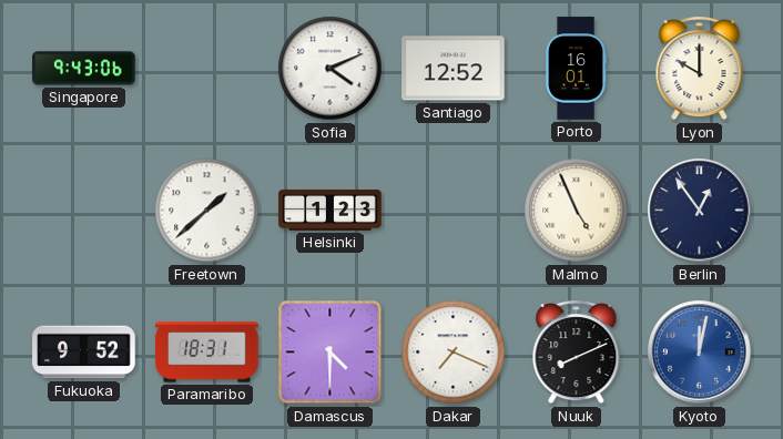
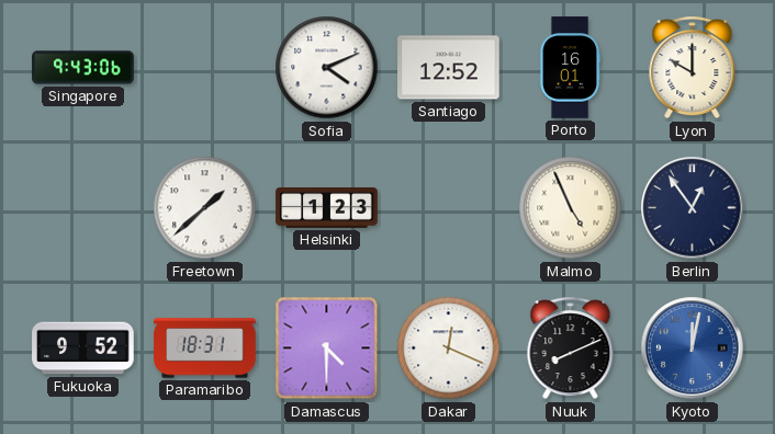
Dakar: 7:19 -> 12:19 (449, 349)
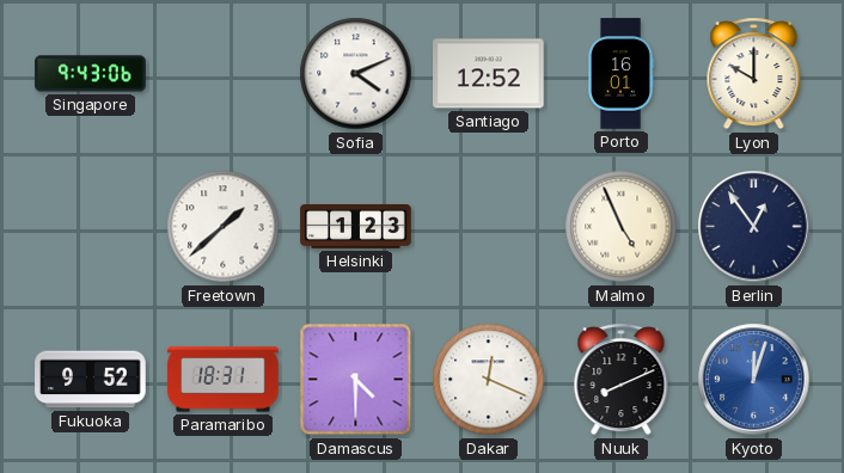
Kyoto: 12:02 -> 12:03 (754, 380)
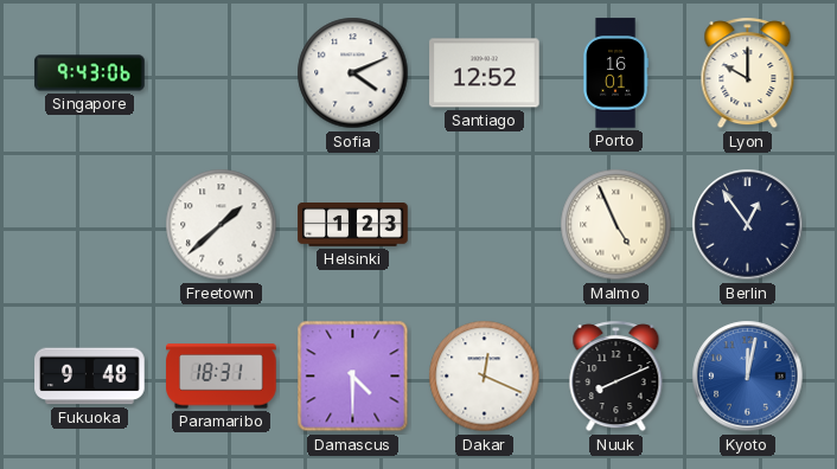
Fukuoka: 9:52 -> 9:48 (90, 377)
Kyoto: 12:03 -> 12:02 (748, 377)
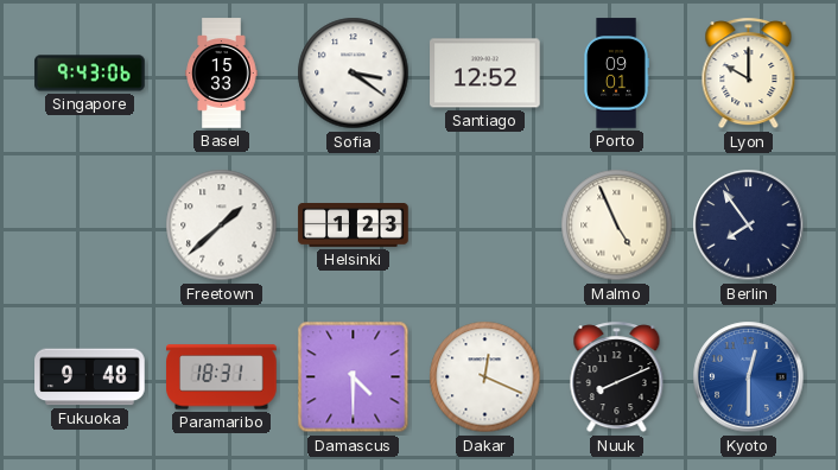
Basel: none -> 15:33 (222, 74)
Sofia: 4:11 -> 3:21 (354, 74)
Porto: 16:01 -> 09:01 (616, 74)
Berlin: 12:54 -> 7:54 (749, 226)
Kyoto: 12:02 -> 12:30 (749, 377)
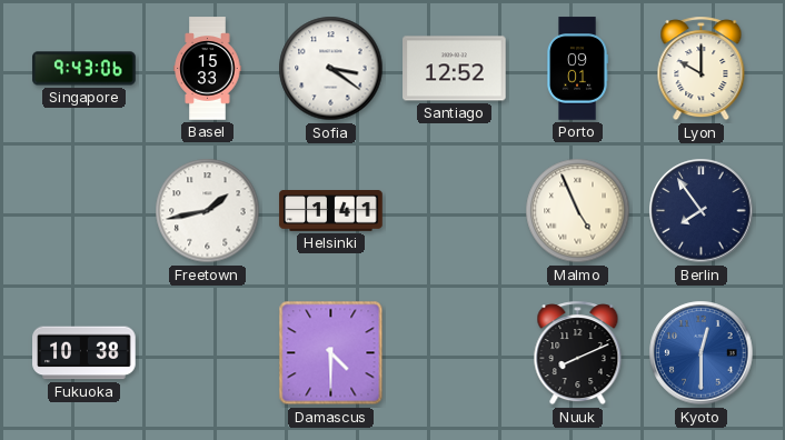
Freetown: 1:38 -> 1:43 (208, 211)
Helsinki: 1:23 -> 1:41 (331, 211)
Fukuoka: 9:48 -> 10:38 (85, 353)
Paramaribo: 18:31 -> none (222, 377)
Dakar: 12:19 -> none (485, 377)
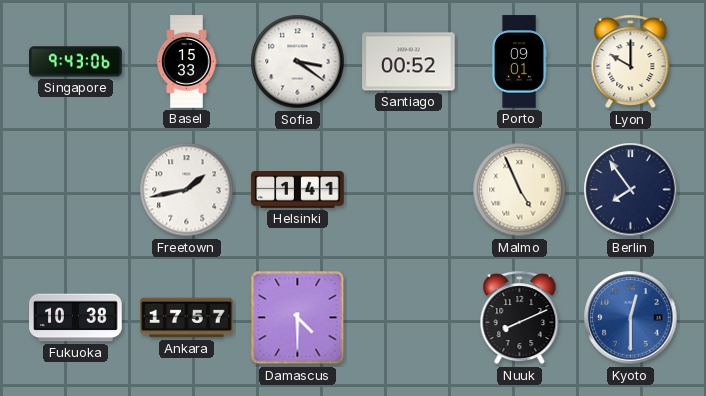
Santiago: 12:52 -> 00:52 (409, 62)
Ankara: none -> 17:57 (187, 318)
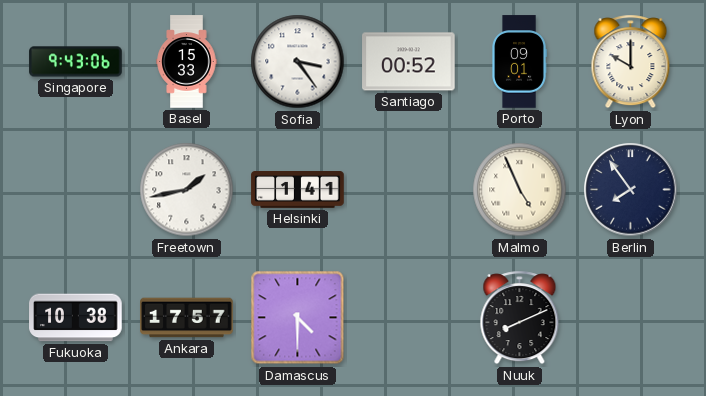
Sofia: 3:21 -> 3:24 (298, 62)
Kyoto: 12:30 -> none (631, 318)
